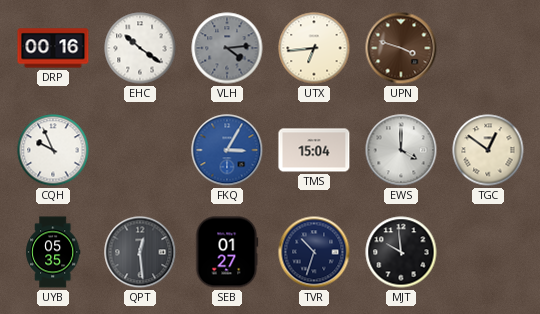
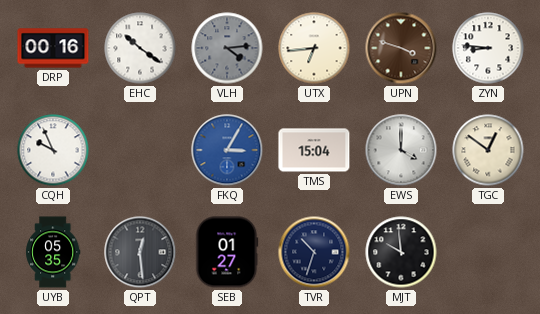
ZYN: none -> 8:46 (488, 48)
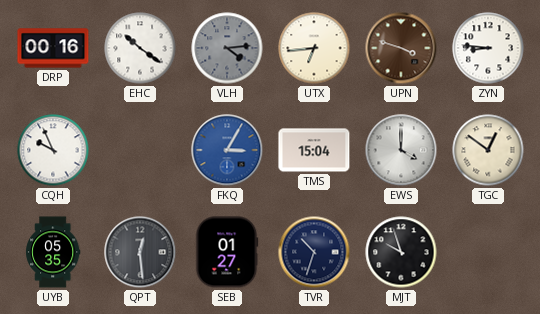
MJT: 9:59 -> 9:57 (401, 252)
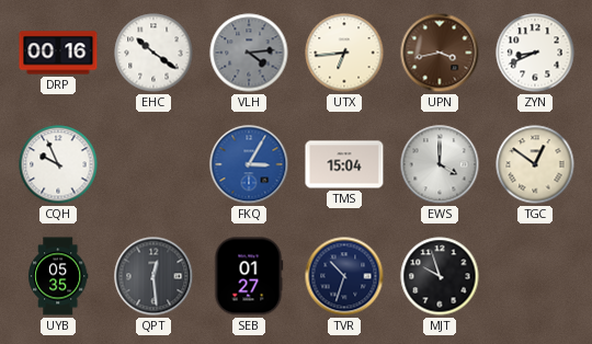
UPN: 3:48 -> 3:43 (440, 53)
ZYN: 8:46 -> 8:41 (535, 53)
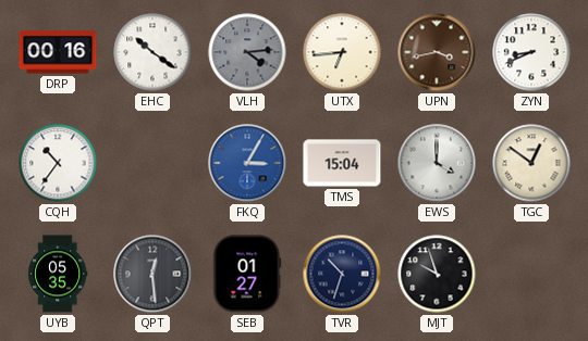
CQH: 9:56 -> 10:36 (58, 163)
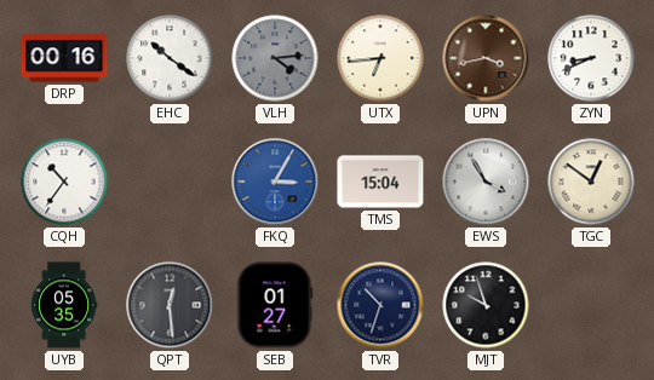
EWS: 4:00 -> 3:55 (486, 182)
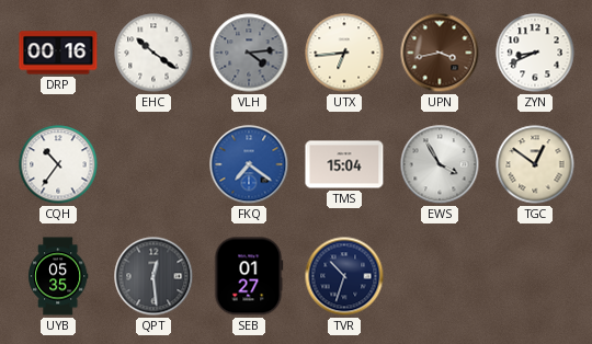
FKQ: 3:05 -> 7:21 (249, 164)
MJT: 9:57 -> none (486, 305)
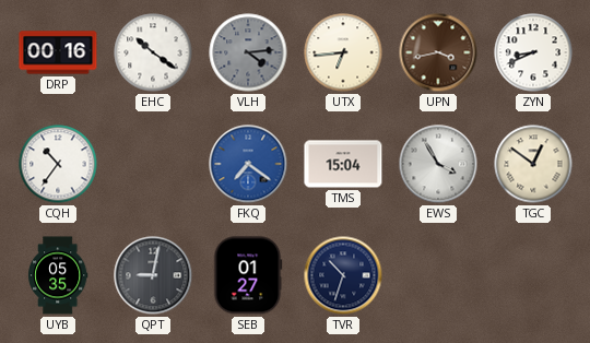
QPT: 12:29 -> 9:02 (153, 275)
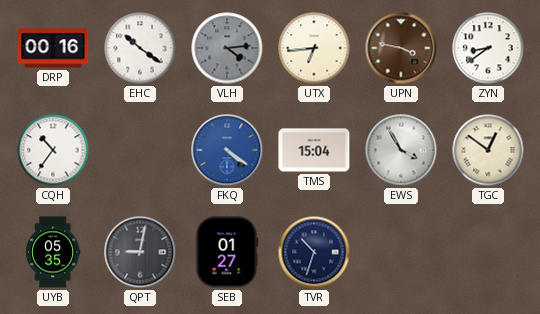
UPN: 3:43 -> 3:47 (401, 48)
ZYN: 8:41 -> 8:39 (488, 48)
FKQ: 7:21 -> 4:21 (227, 150)
